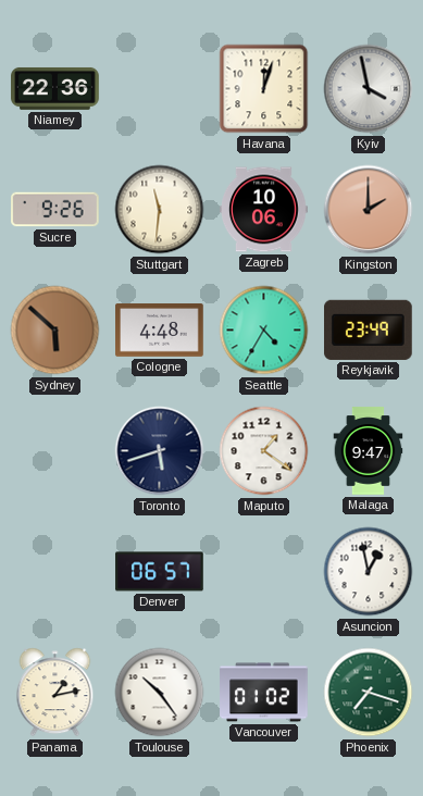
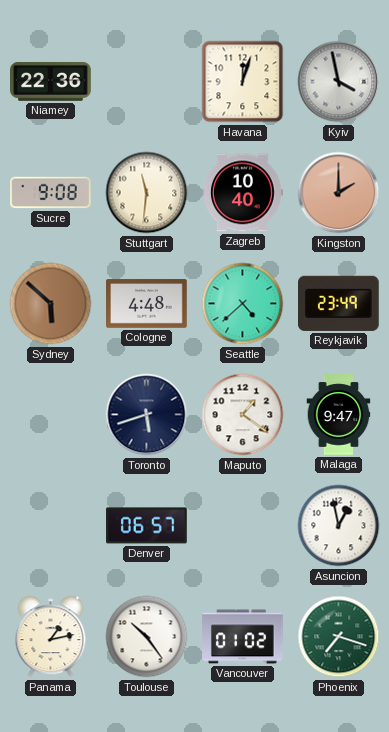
Sucre: 9:26 -> 9:08 (51, 193)
Zagreb: 10:06 -> 10:40 (243, 193)
Seattle: 4:35 -> 4:38 (243, 304)
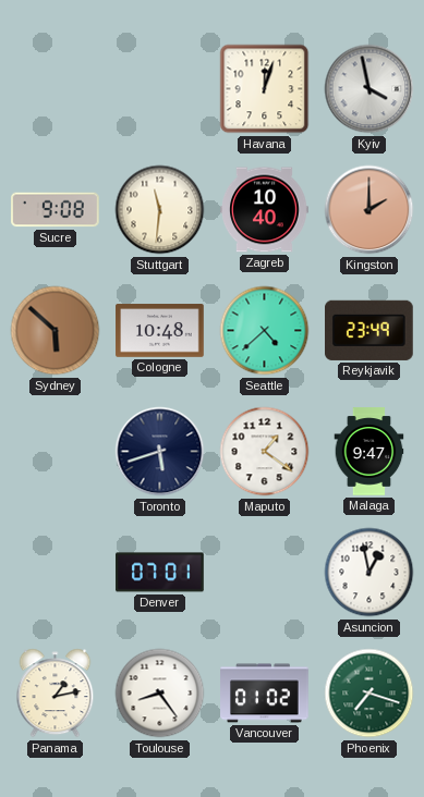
Niamey: 22:36 -> none (51, 81)
Cologne: 4:48 -> 10:48 (160, 331)
Denver: 06:57 -> 07:01 (160, 573)
Toulouse: 10:24 -> 8:24 (160, 694)
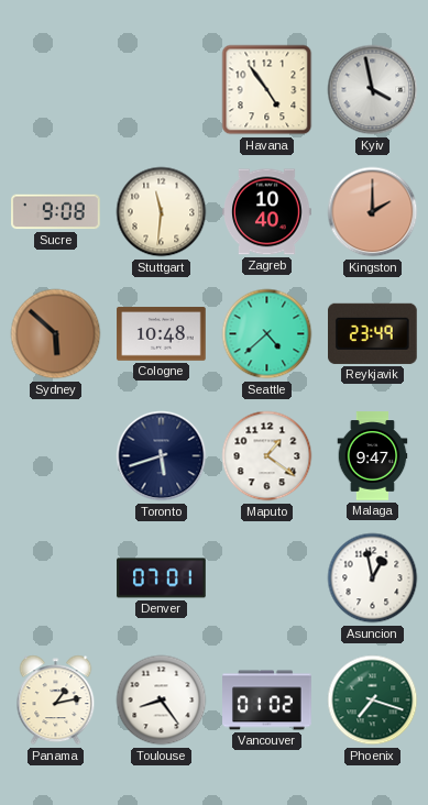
Havana: 12:03 -> 4:54 (267, 90)
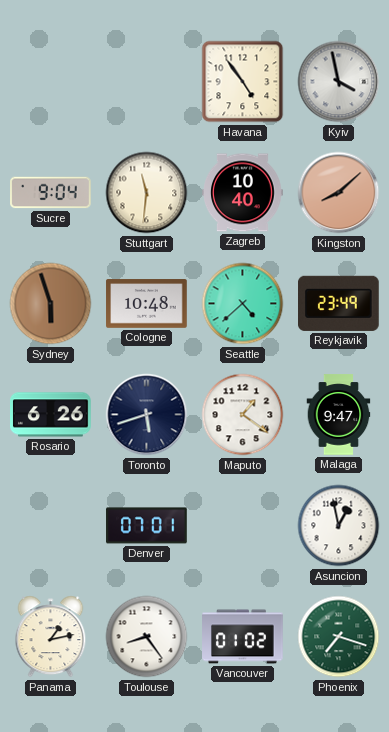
Sucre: 9:08 -> 9:04 (51, 193)
Kingston: 2:00 -> 8:08 (339, 193)
Sydney: 5:52 -> 5:57 (51, 304)
Rosario: none -> 6:26 (51, 415)
